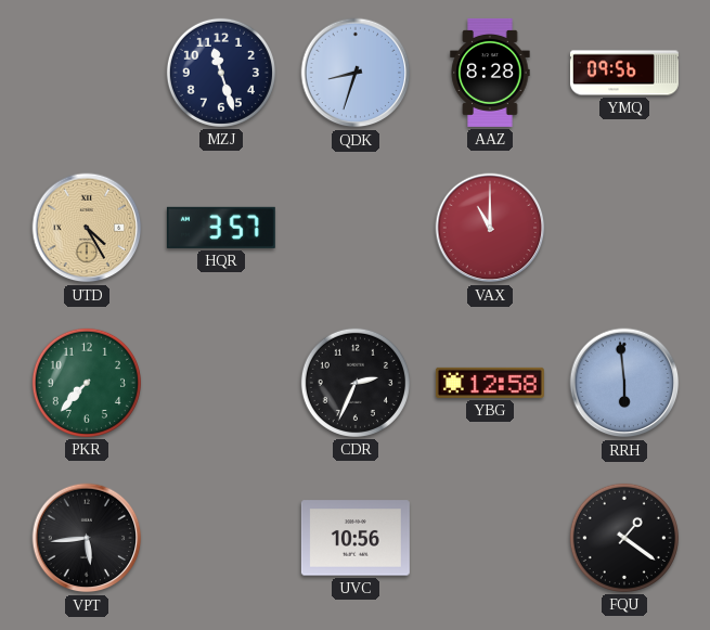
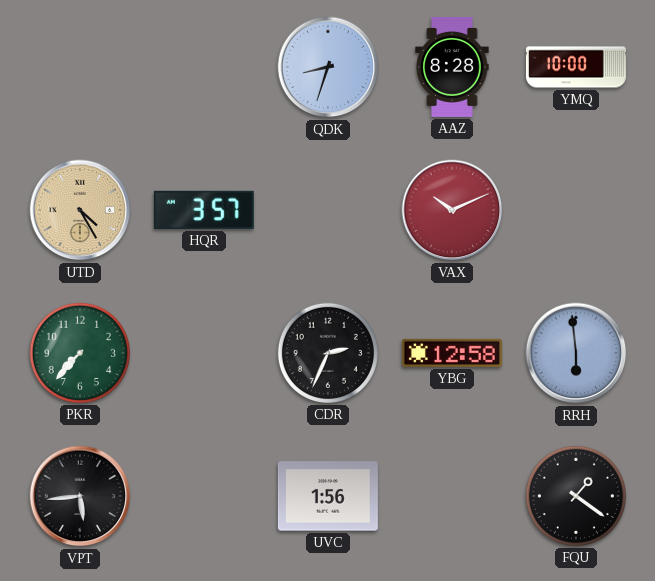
MZJ: 11:27 -> none (221, 73)
YMQ: 09:56 -> 10:00 (576, 67)
VAX: 11:00 -> 10:11 (452, 210)
UVC: 10:56 -> 1:56 (328, 496)
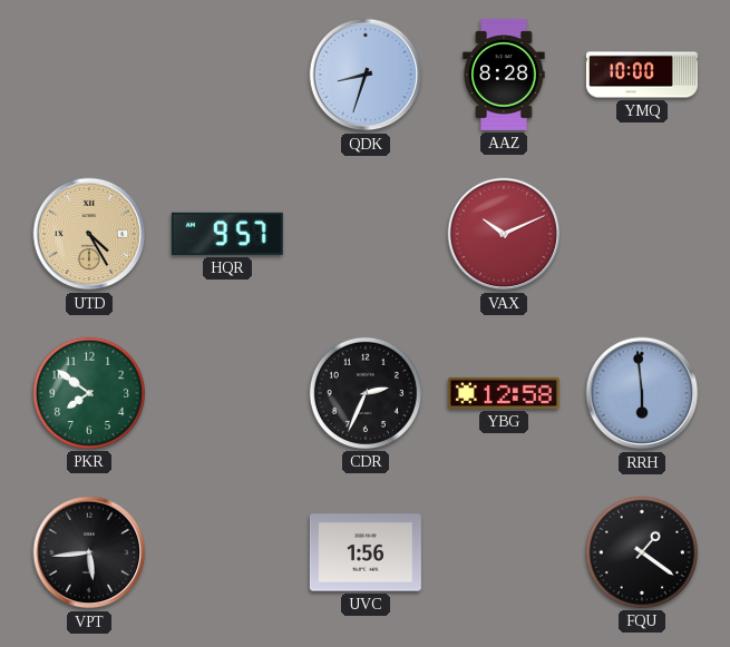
HQR: 3:57 -> 9:57 (227, 234)
PKR: 7:37 -> 7:51 (89, 393)
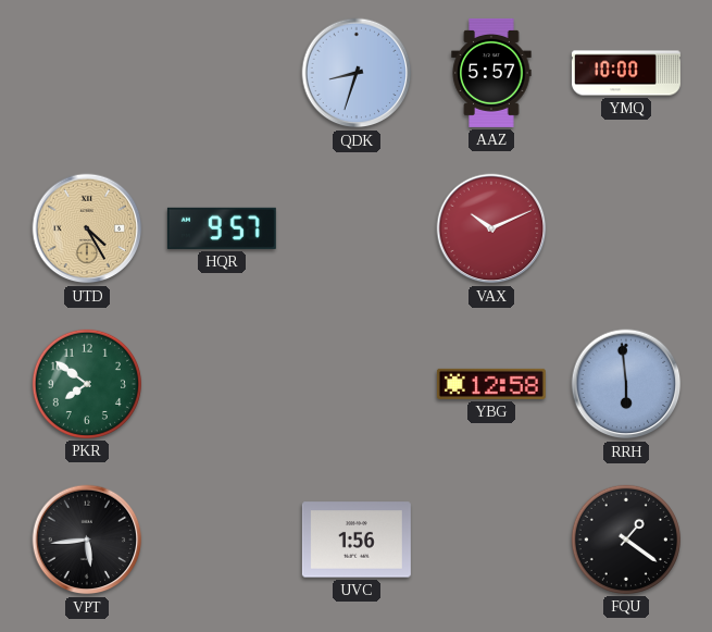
AAZ: 8:28 -> 5:57 (491, 73)
CDR: 2:34 -> none (366, 393)
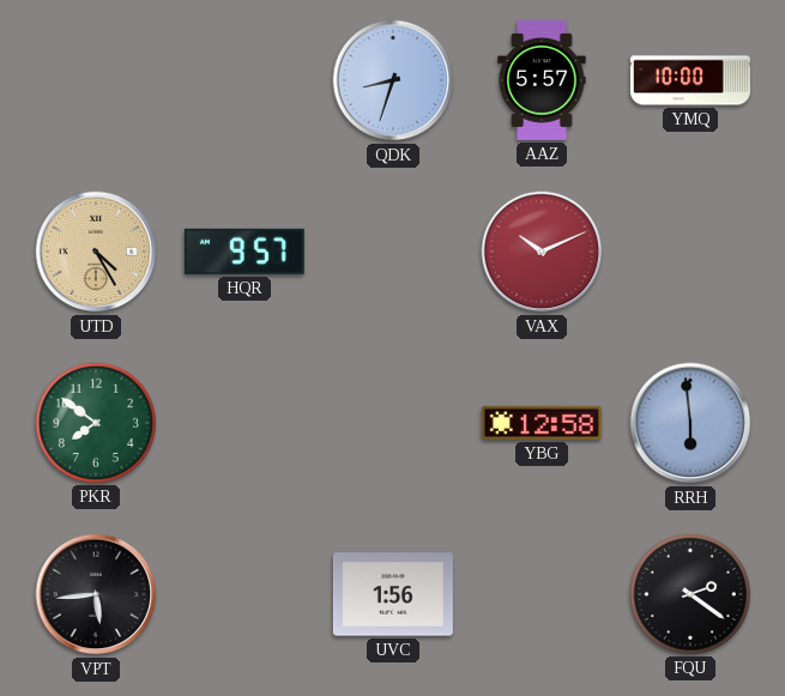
FQU: 1:21 -> 2:21 (690, 594)
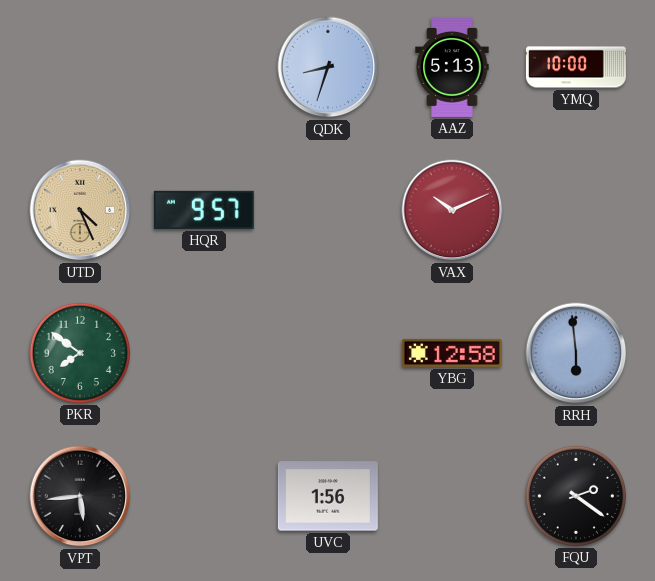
AAZ: 5:57 -> 5:13 (452, 67)
UTD: 4:25 -> 4:26 (80, 210)
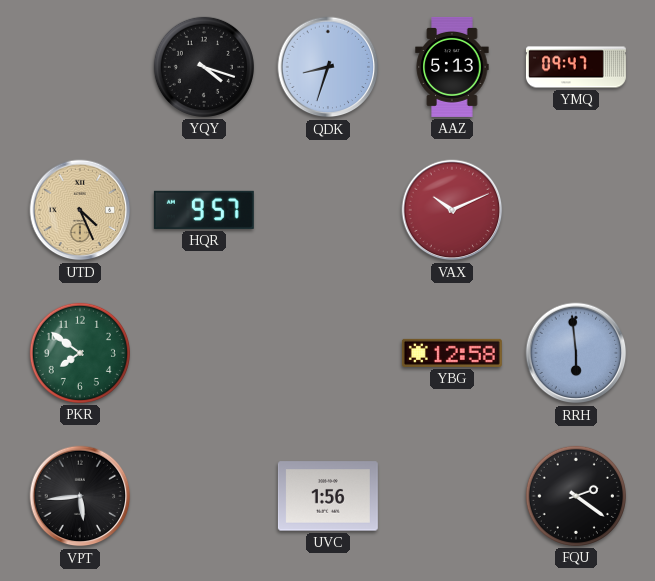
YQY: none -> 4:18 (204, 67)
YMQ: 10:00 -> 09:47 (576, 67)
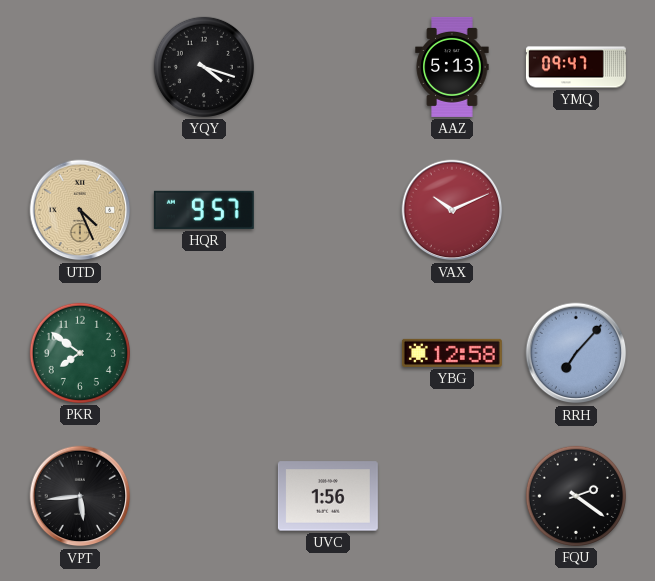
QDK: 8:33 -> none (328, 67)
RRH: 5:59 -> 7:07 (576, 353)
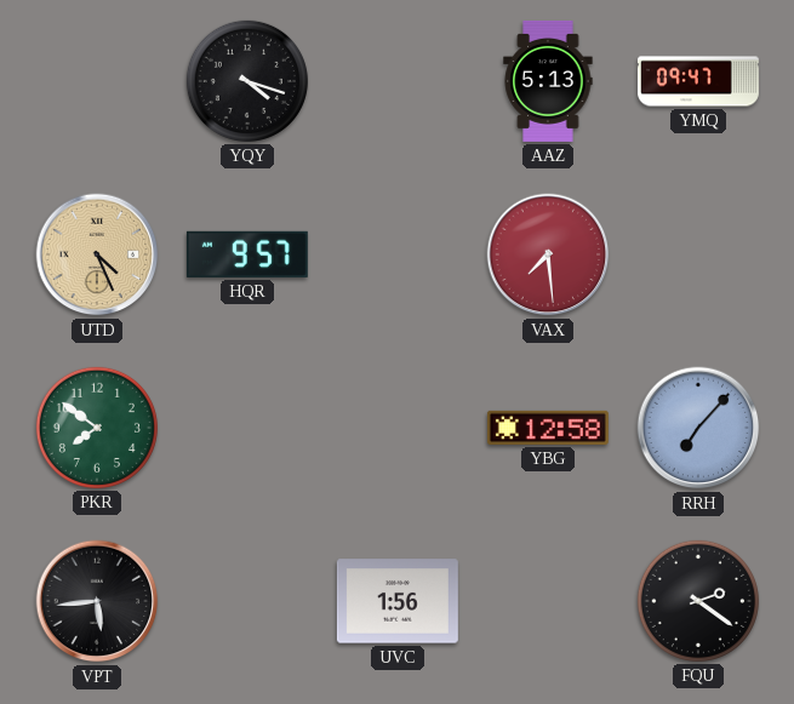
VAX: 10:11 -> 7:29 (548, 254)
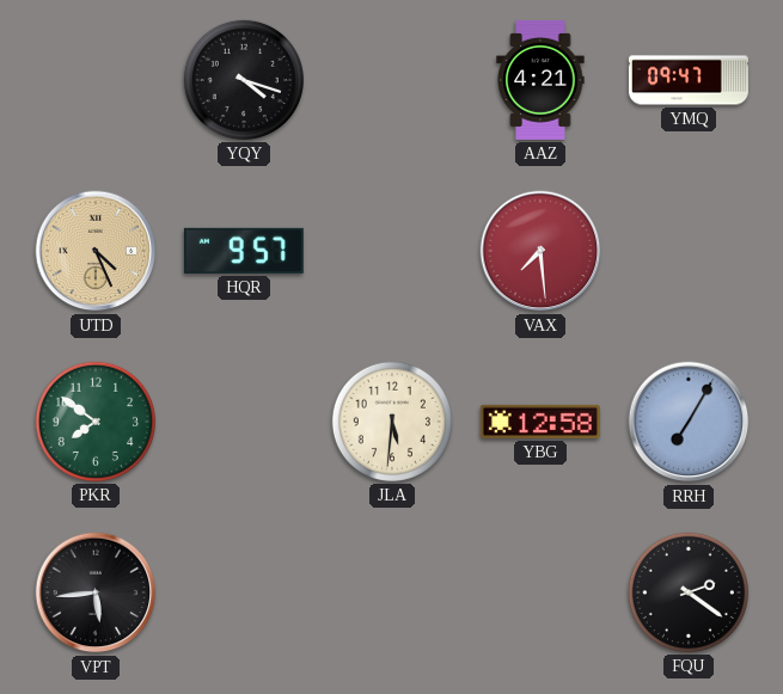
AAZ: 5:13 -> 4:21 (540, 80)
JLA: none -> 5:31 (392, 422)
RRH: 7:07 -> 7:05 (689, 422)
UVC: 1:56 -> none (398, 601)
